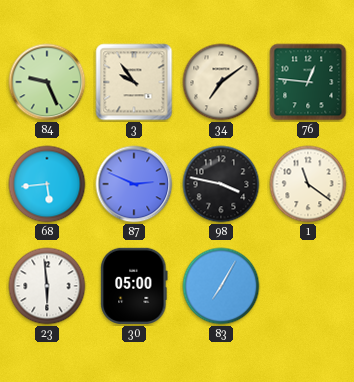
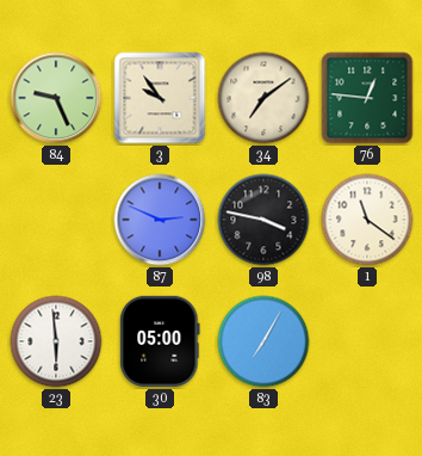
68: 5:44 -> none (47, 184)
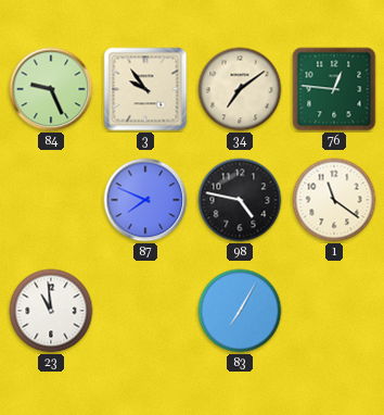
87: 2:49 -> 7:49 (145, 200)
98: 3:47 -> 4:47 (240, 200)
23: 5:59 -> 10:59 (51, 311)
30: 05:00 -> none (160, 341)
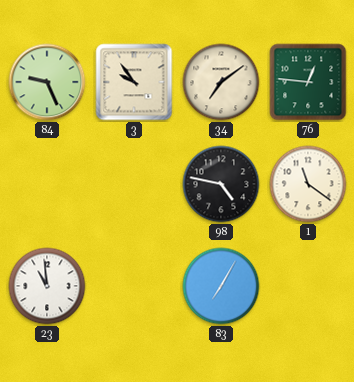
87: 7:49 -> none (145, 200)
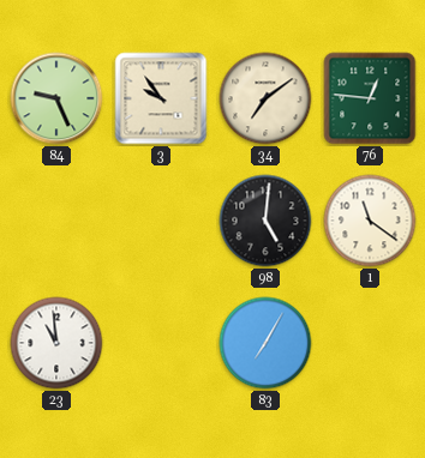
98: 4:47 -> 5:01 (265, 221)
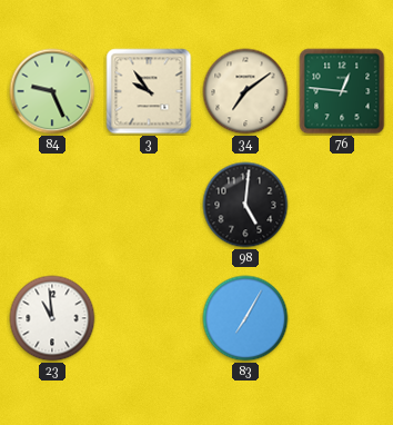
1: 11:21 -> none (370, 221)
